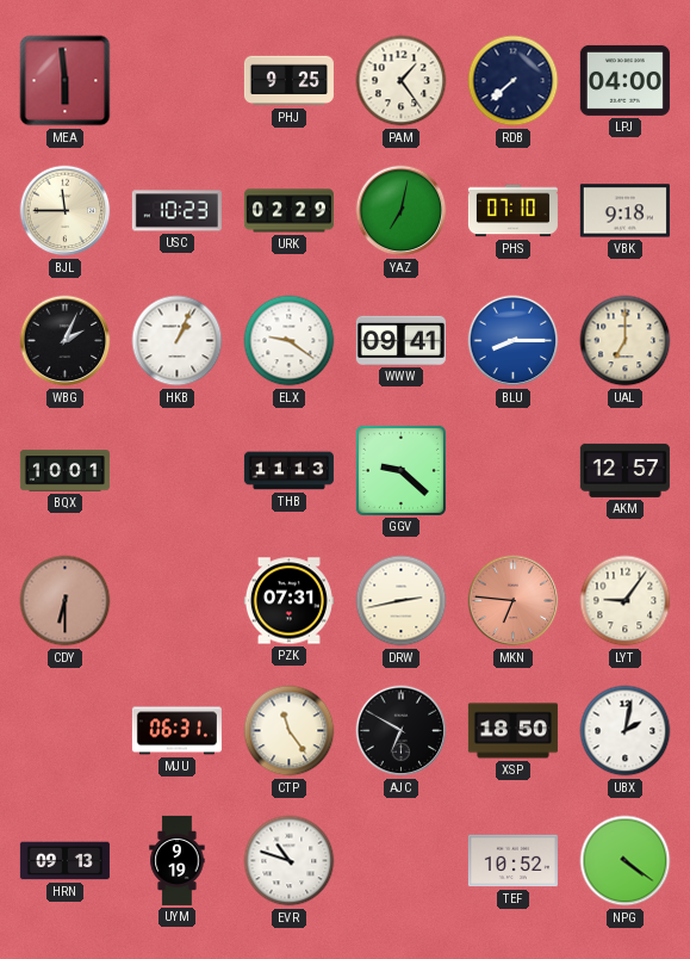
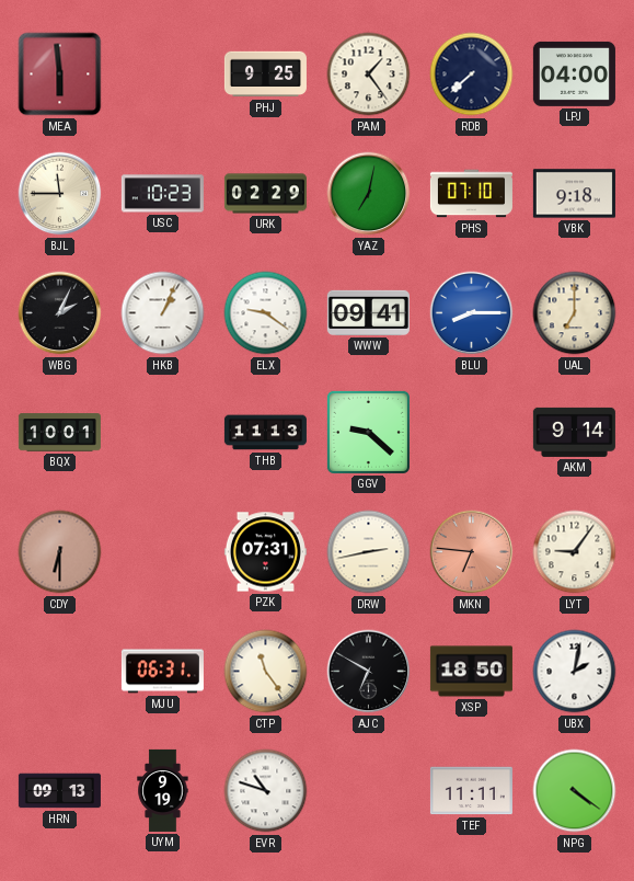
AKM: 12:57 -> 9:14 (574, 432)
TEF: 10:52 -> 11:11 (471, 791)
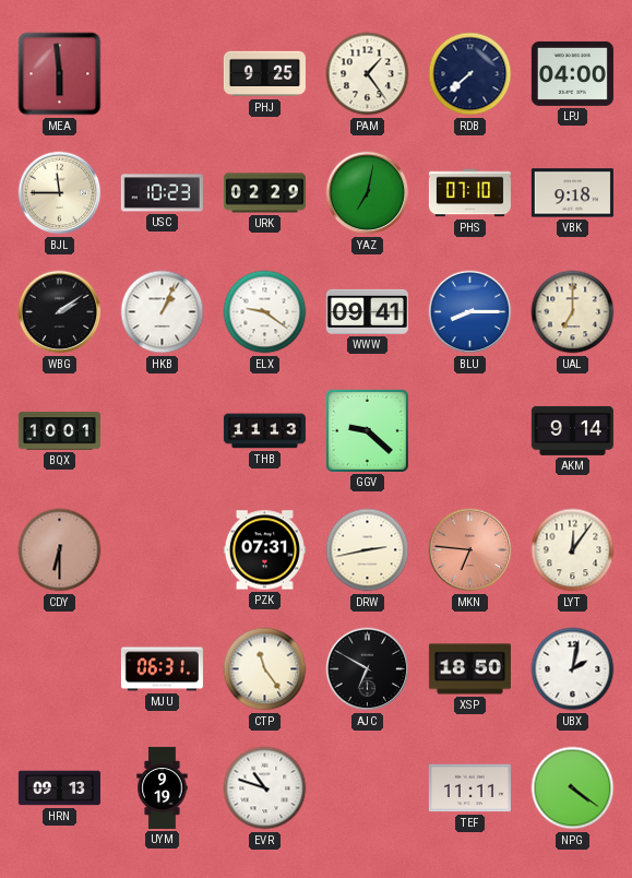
WBG: 2:04 -> 2:09 (60, 312)
LYT: 9:06 -> 12:06 (573, 550)
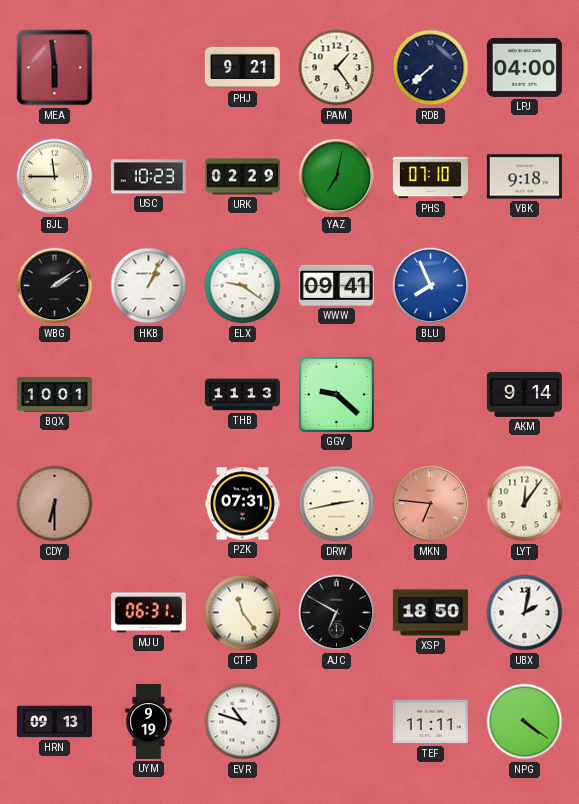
PHJ: 9:25 -> 9:21 (242, 68)
BLU: 8:15 -> 7:56 (431, 286)
UAL: 7:00 -> none (573, 312)
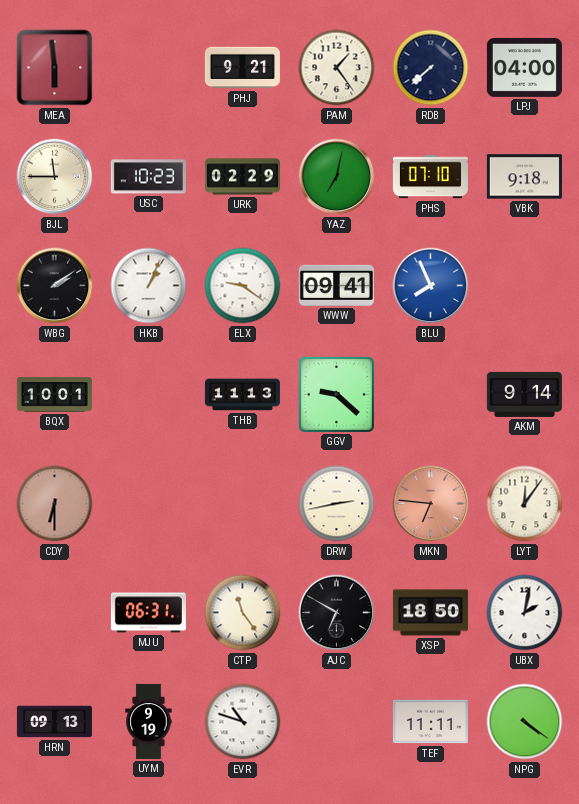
PZK: 07:31 -> none (242, 504)
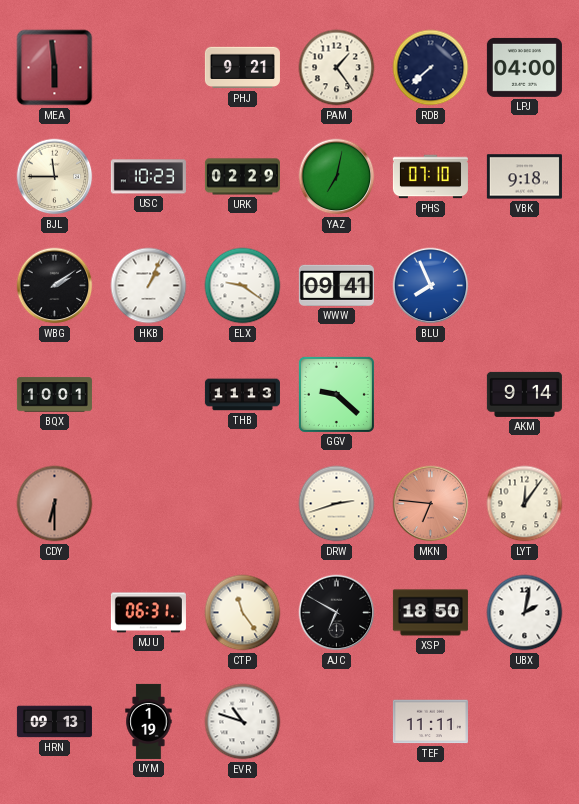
DRW: 2:43 -> 2:42 (337, 504)
UYM: 9:19 -> 1:19 (149, 721)
NPG: 4:21 -> none (525, 722)
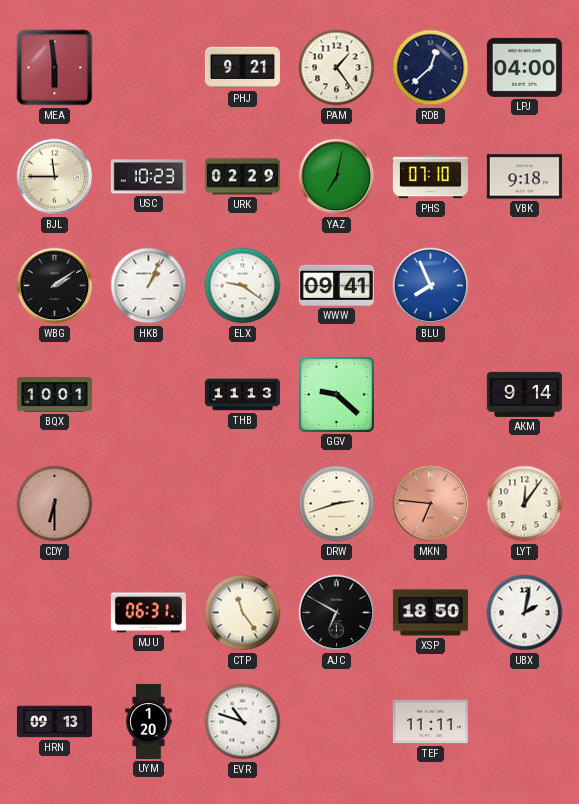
RDB: 7:38 -> 12:38 (431, 68)
UYM: 1:19 -> 1:20 (149, 721)
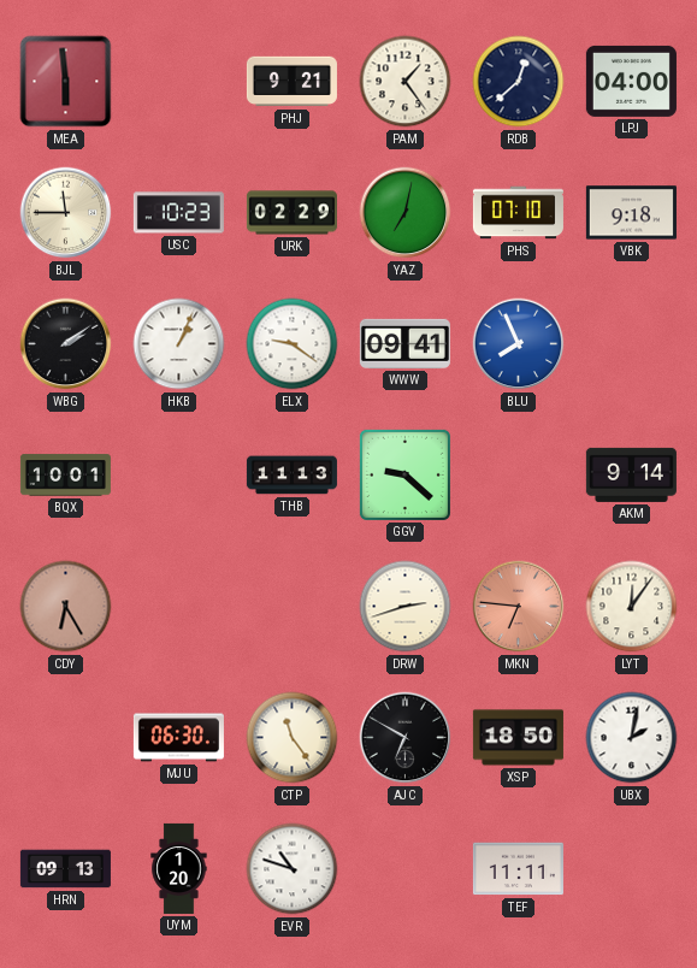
CDY: 6:30 -> 6:25 (66, 607)
MJU: 06:31 -> 06:30 (178, 738)
